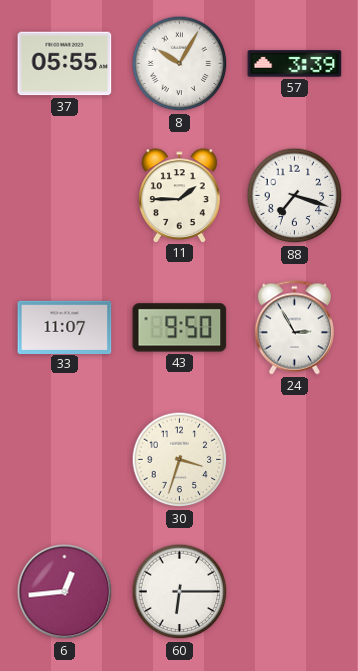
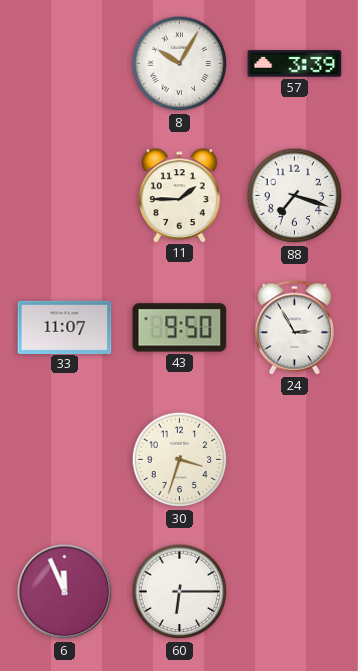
37: 05:55 -> none (65, 64)
6: 12:44 -> 11:56 (65, 592)
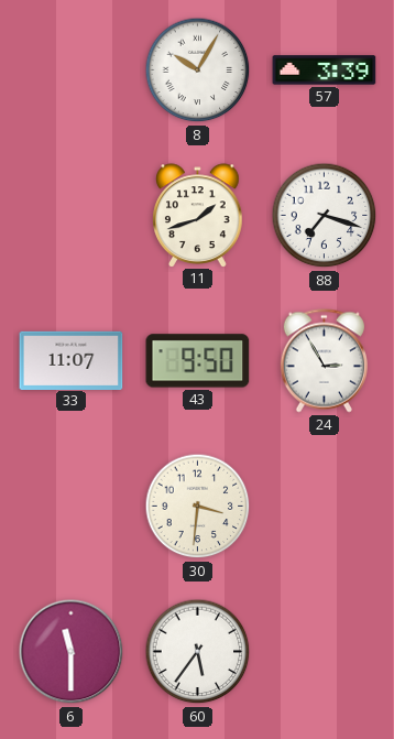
11: 1:45 -> 1:42 (198, 215)
30: 3:33 -> 3:31 (198, 507)
6: 11:56 -> 11:30 (72, 652)
60: 6:15 -> 5:36 (198, 652)
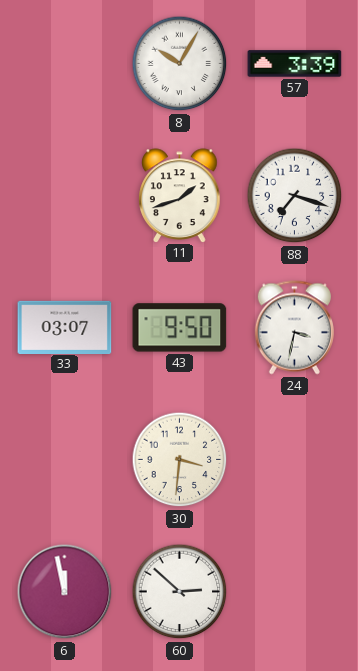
33: 11:07 -> 03:07 (65, 327)
24: 2:55 -> 3:32 (294, 328)
6: 11:30 -> 11:58 (65, 592)
60: 5:36 -> 2:52 (180, 592)
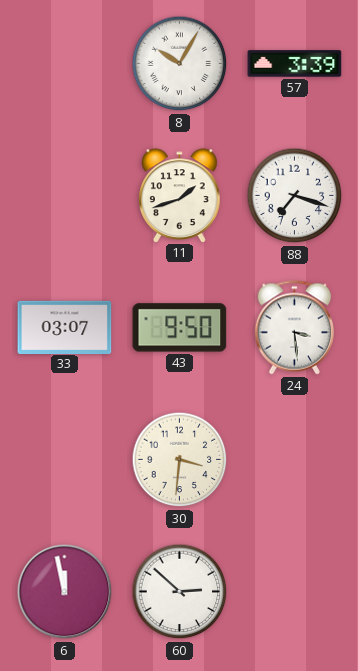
24: 3:32 -> 3:29 (294, 328)
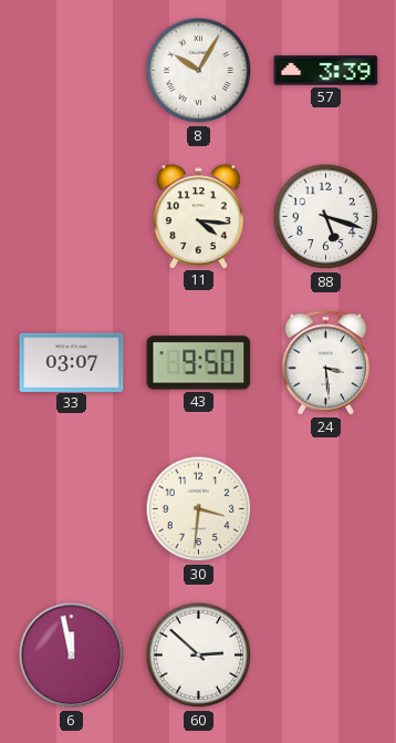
11: 1:42 -> 4:16 (199, 216)
88: 7:18 -> 5:18 (326, 217)
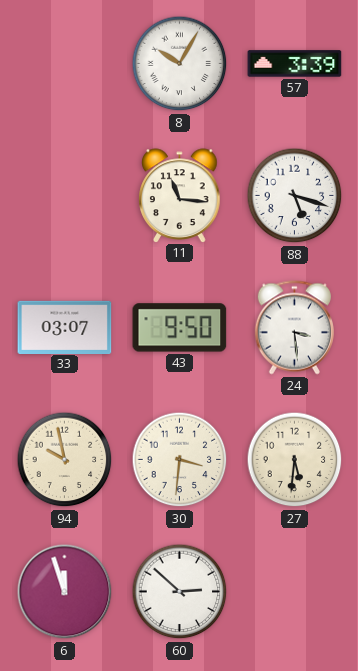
11: 4:16 -> 11:16 (180, 195)
94: none -> 9:58 (65, 460)
27: none -> 5:31 (295, 460)
6: 11:58 -> 11:57 (65, 592)
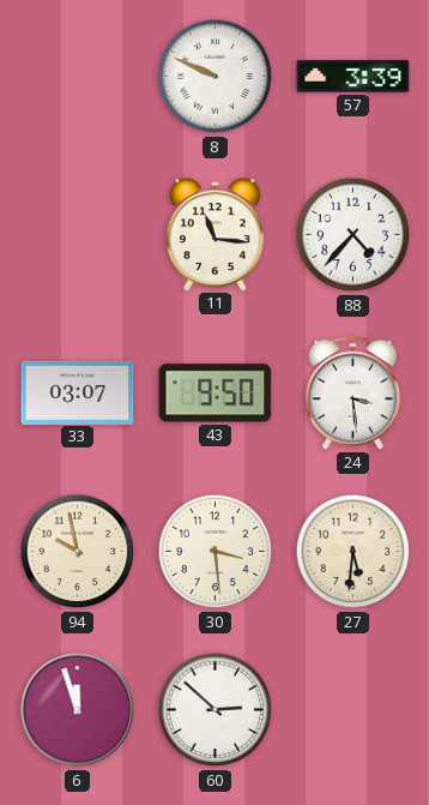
8: 10:05 -> 9:49 (216, 77)
88: 5:18 -> 4:37 (354, 235)
30: 3:31 -> 3:29 (216, 552)
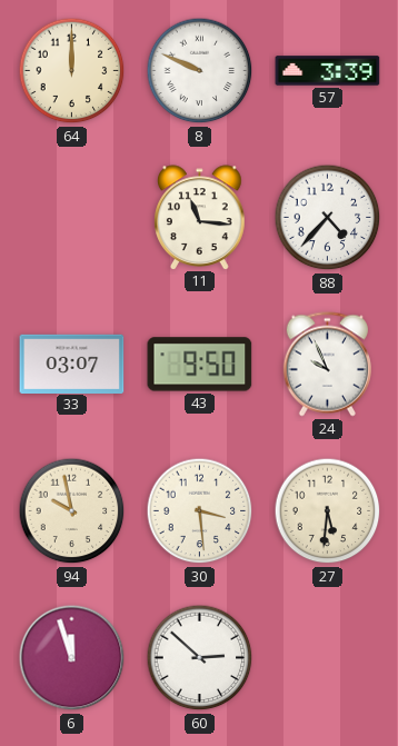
64: none -> 12:00 (72, 71)
24: 3:29 -> 9:56 (327, 365)
